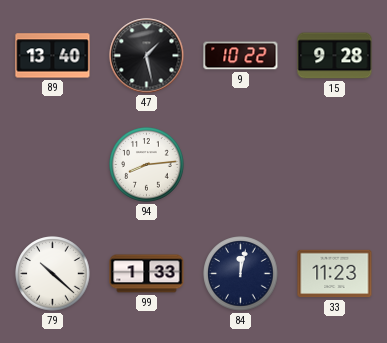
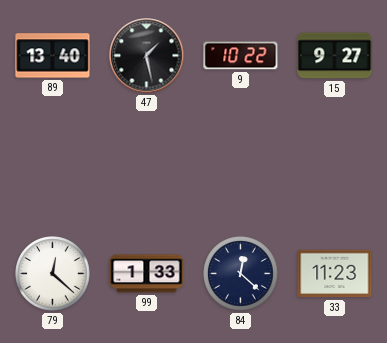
15: 9:28 -> 9:27 (335, 56)
94: 8:14 -> none (147, 165)
79: 10:22 -> 12:22 (53, 274)
84: 12:02 -> 12:22 (241, 274)
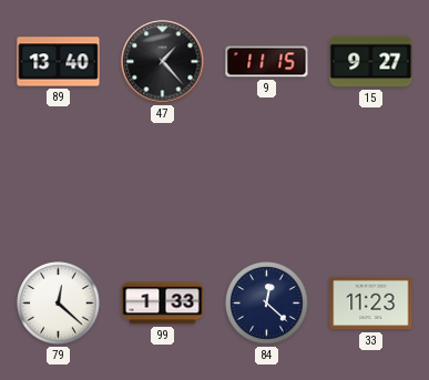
47: 1:28 -> 1:23 (163, 62)
9: 10:22 -> 11:15 (267, 62)
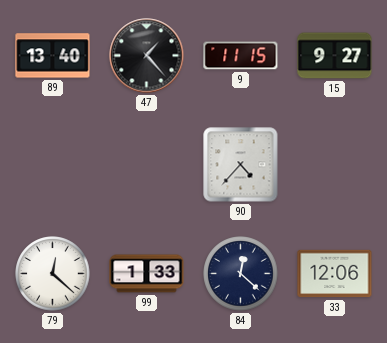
90: none -> 4:37 (241, 165)
33: 11:23 -> 12:06 (335, 274)
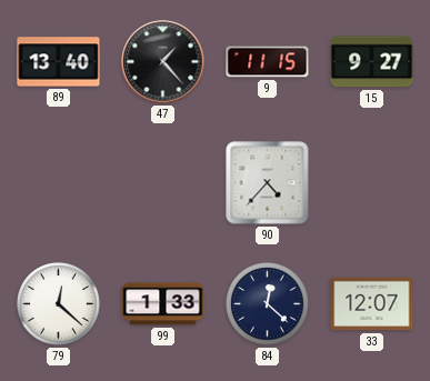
33: 12:06 -> 12:07 (372, 304)
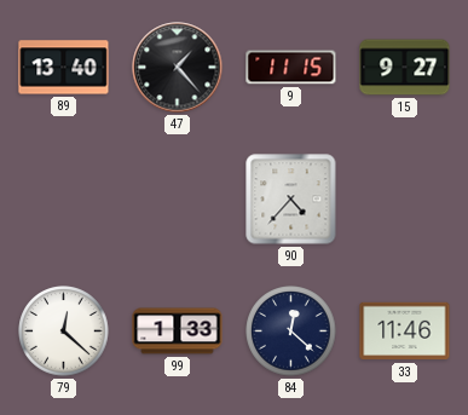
33: 12:07 -> 11:46 (405, 332)
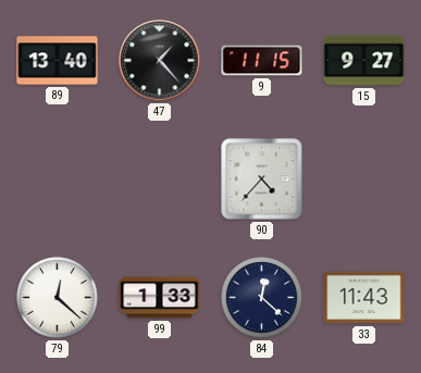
33: 11:46 -> 11:43 (364, 298)
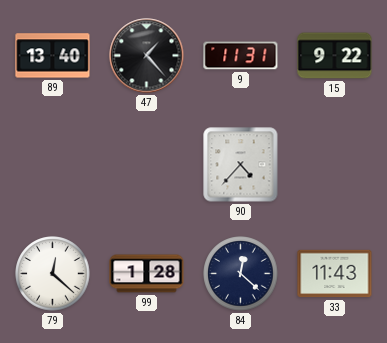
9: 11:15 -> 11:31 (241, 56)
15: 9:27 -> 9:22 (335, 56)
99: 1:33 -> 1:28 (147, 274)
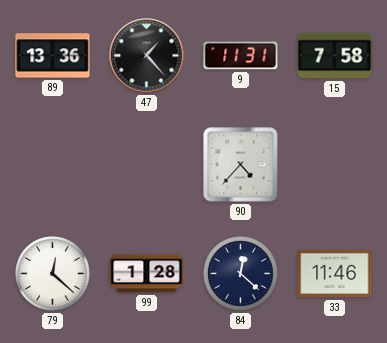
89: 13:40 -> 13:36 (53, 56)
15: 9:22 -> 7:58 (335, 56)
33: 11:43 -> 11:46 (335, 274)
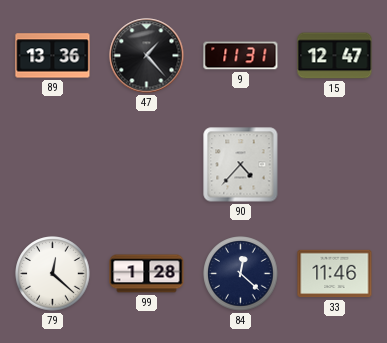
15: 7:58 -> 12:47 (335, 56)
